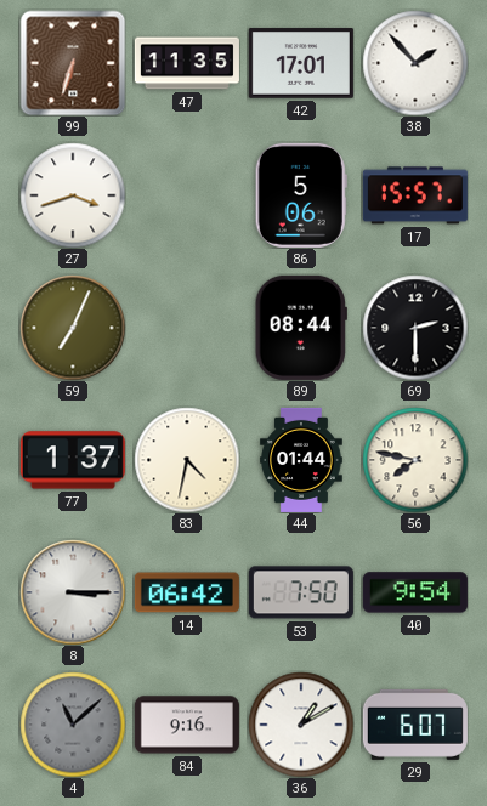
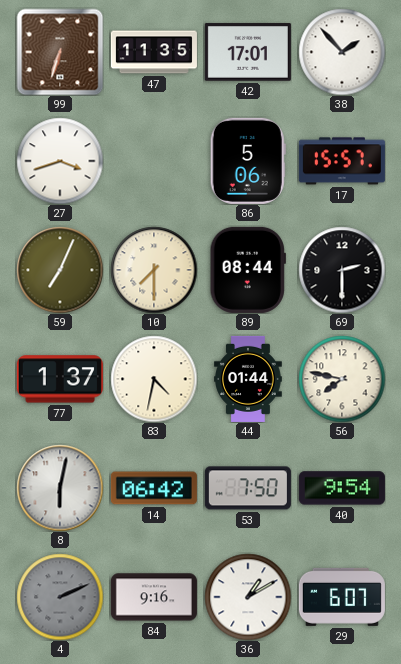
10: none -> 7:30 (154, 270)
8: 3:15 -> 6:02 (60, 488)
4: 11:08 -> 2:11 (60, 597)
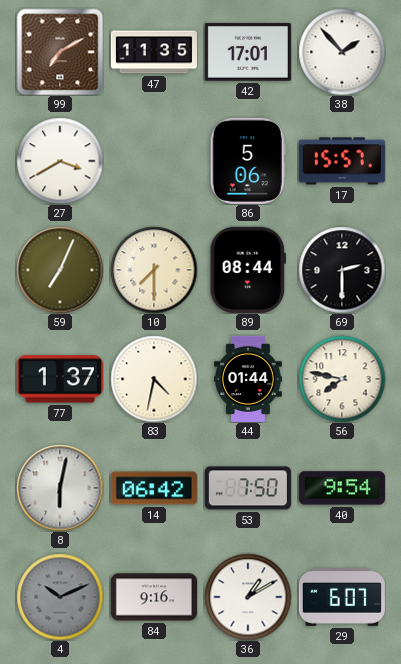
99: 6:33 -> 7:10 (60, 52)
27: 3:42 -> 3:40 (60, 161)
4: 2:11 -> 10:11 (60, 597)
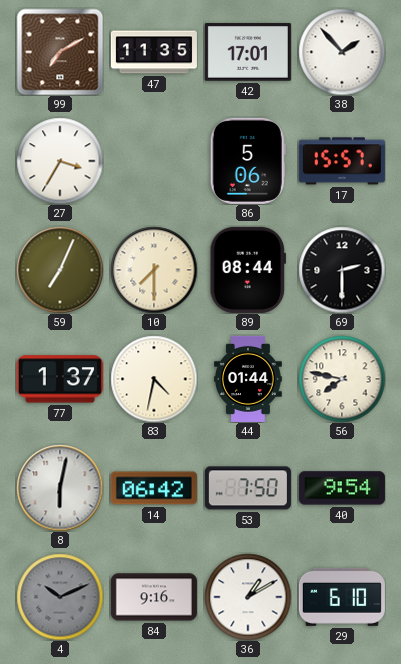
27: 3:40 -> 3:35 (60, 161)
29: 6:07 -> 6:10 (342, 597)
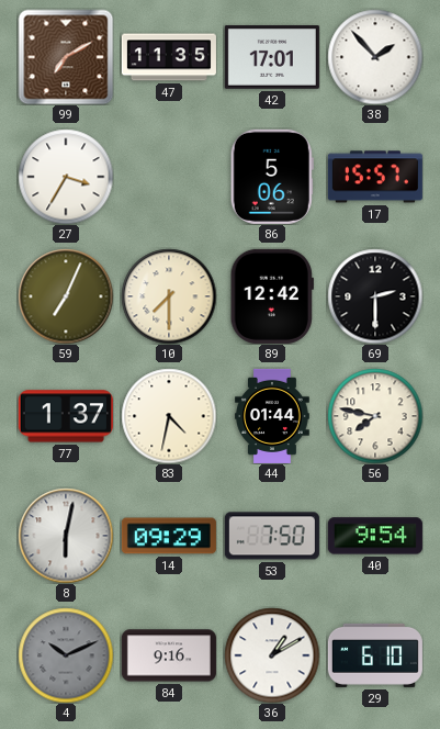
89: 08:44 -> 12:42 (272, 296)
14: 06:42 -> 09:29 (169, 536)
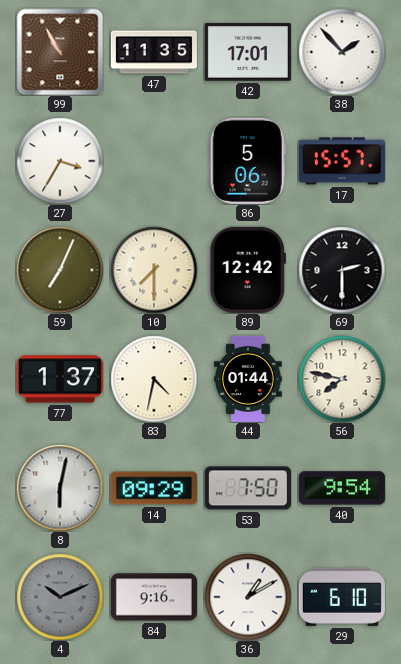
99: 7:10 -> 10:55 (60, 52)
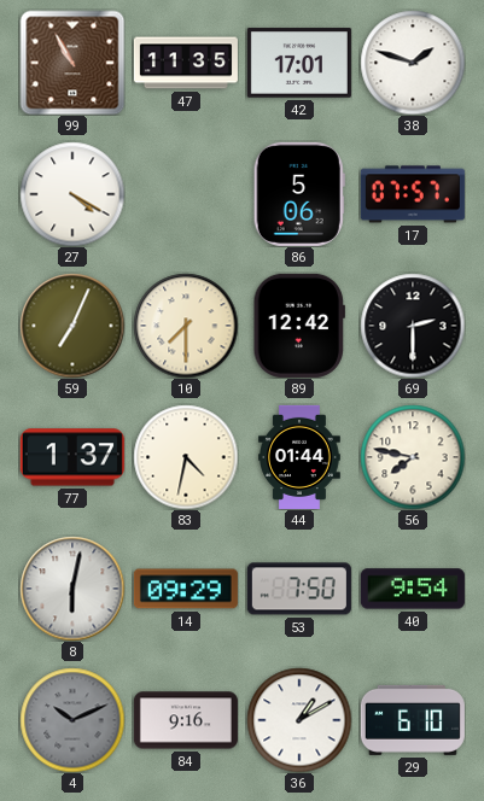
38: 1:53 -> 1:48 (413, 63)
27: 3:35 -> 4:20 (72, 194)
17: 15:57 -> 07:57 (413, 194)
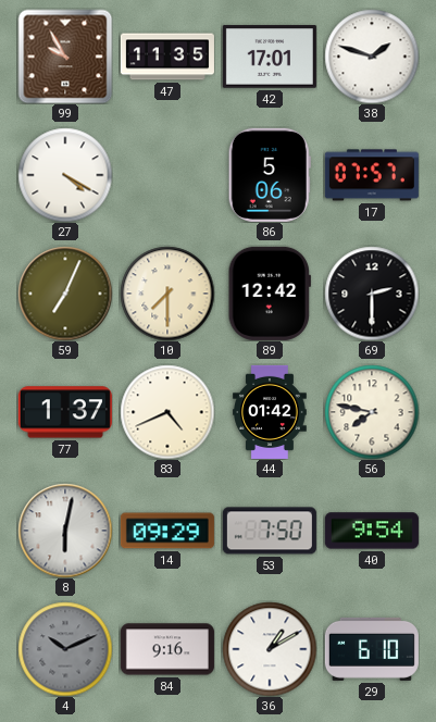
99: 10:55 -> 9:55 (65, 57)
83: 4:32 -> 4:41 (167, 412)
44: 01:44 -> 01:42 (271, 412)
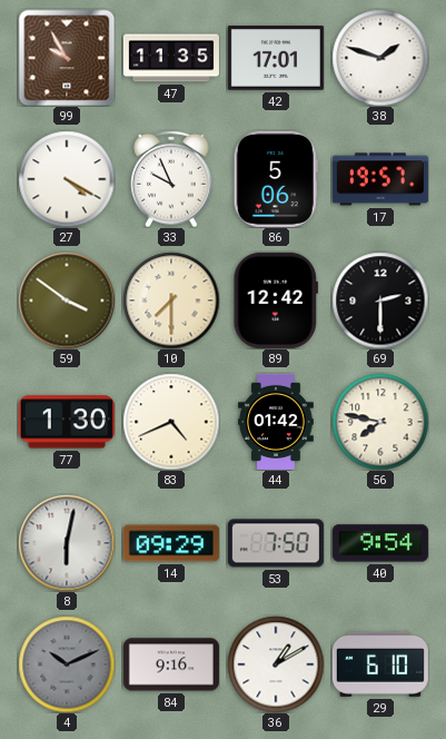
33: none -> 9:56 (171, 179)
17: 07:57 -> 19:57 (380, 179)
59: 7:04 -> 3:51 (67, 300)
77: 1:37 -> 1:30 (67, 422)
